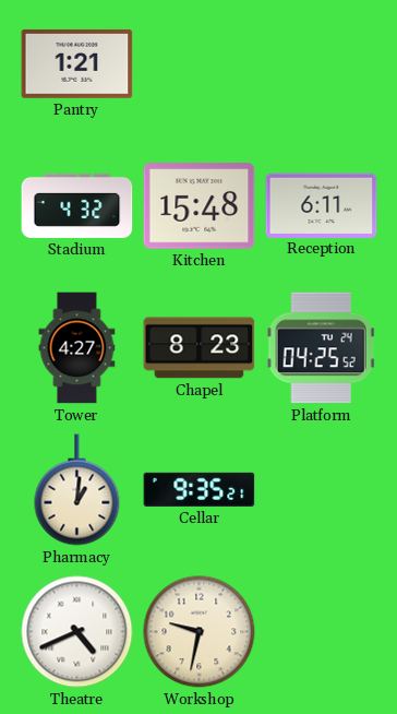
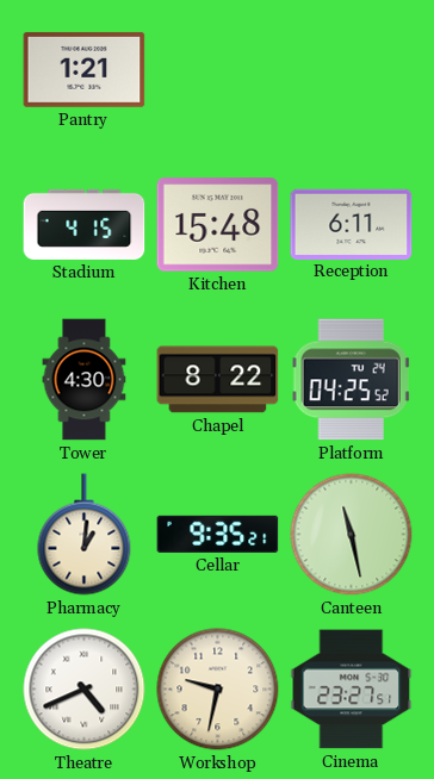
Stadium: 4:32 -> 4:15 (85, 224)
Tower: 4:27 -> 4:30 (85, 380)
Chapel: 8:23 -> 8:22 (218, 380)
Canteen: none -> 11:28 (352, 535)
Cinema: none -> 23:27 (352, 690)
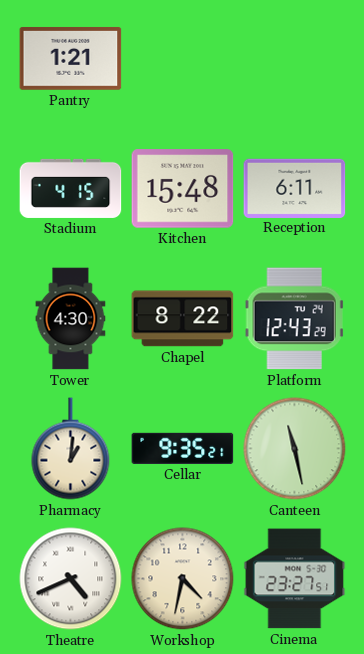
Platform: 04:25 -> 12:43 (295, 319)
Workshop: 9:32 -> 4:32 (183, 579)
